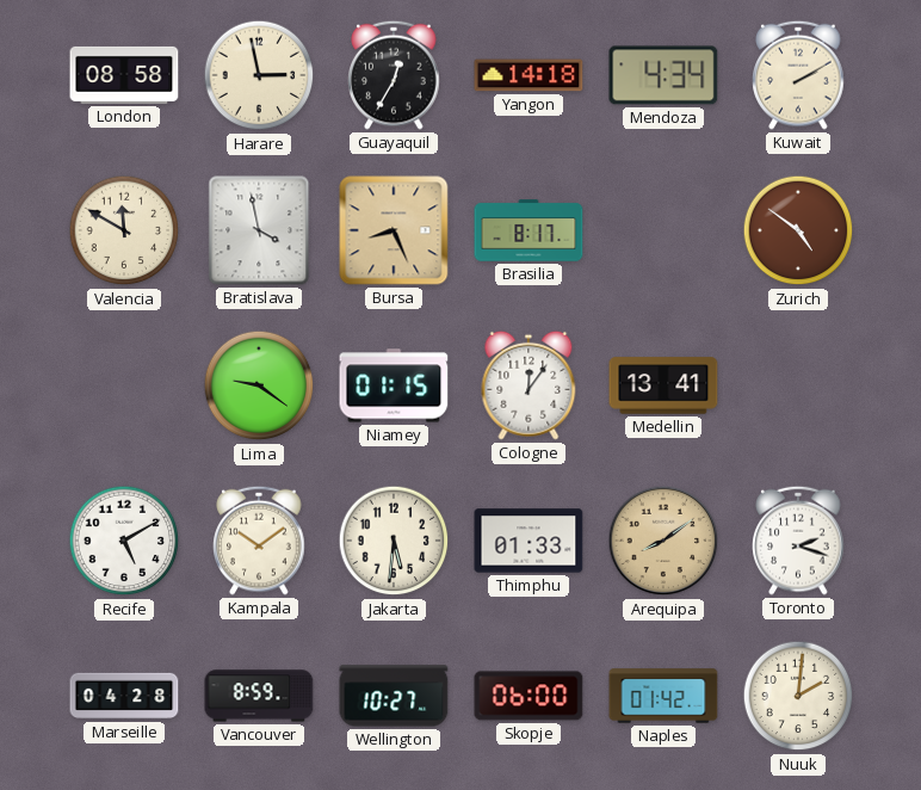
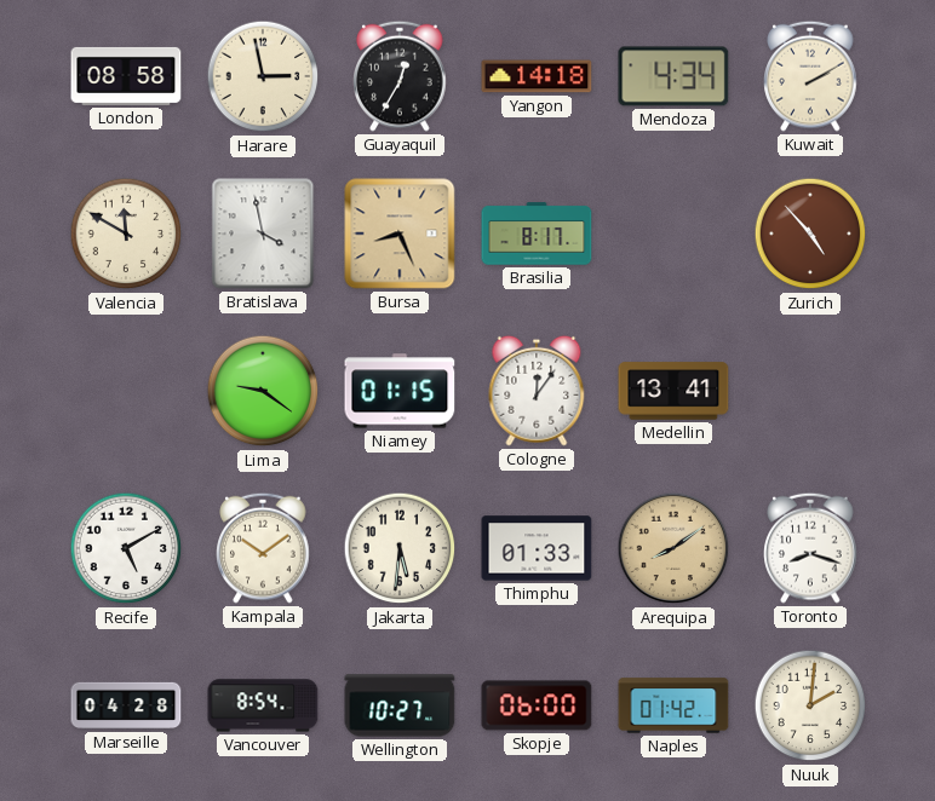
Zurich: 4:51 -> 4:53 (810, 234)
Toronto: 2:18 -> 8:18 (810, 548)
Vancouver: 8:59 -> 8:54 (263, 705)
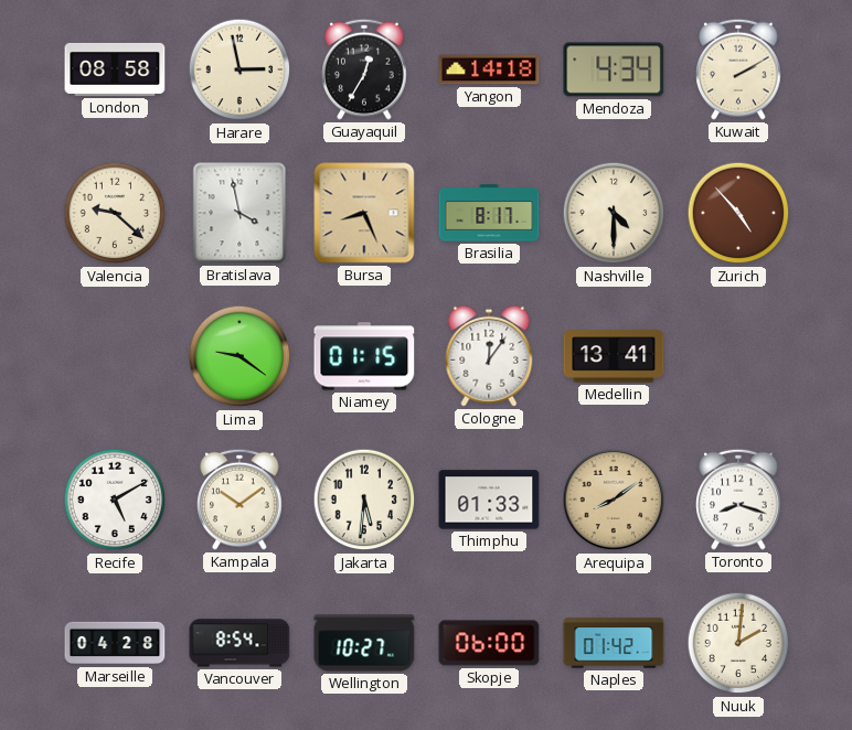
Valencia: 11:50 -> 9:22 (115, 213)
Nashville: none -> 4:30 (614, 213)
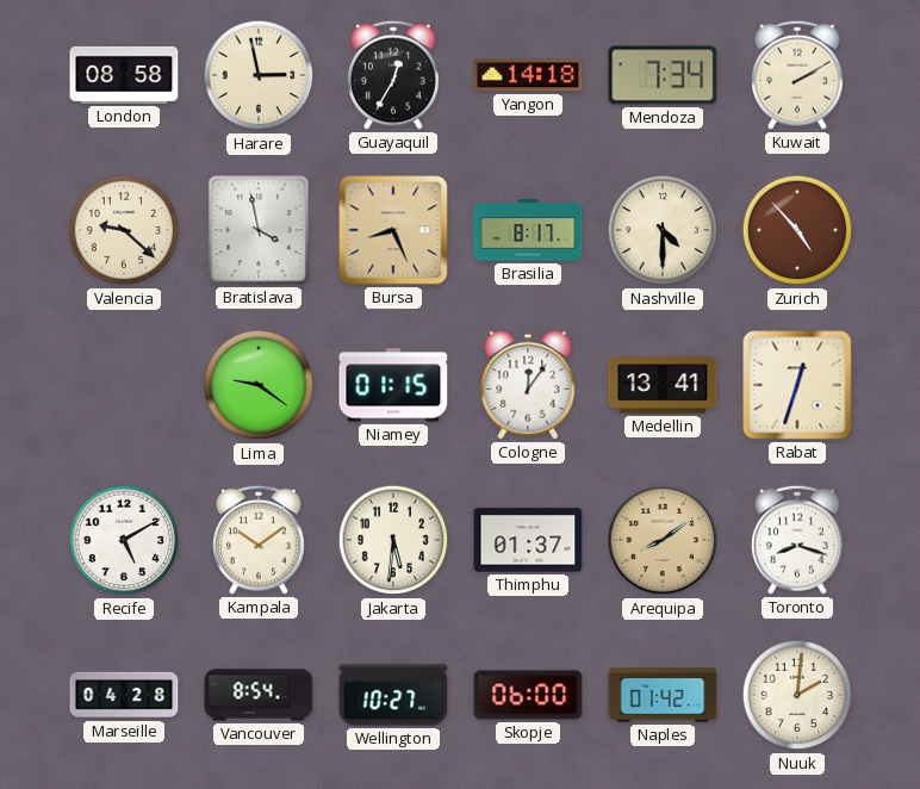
Mendoza: 4:34 -> 7:34 (663, 75)
Rabat: none -> 12:33 (797, 385)
Thimphu: 01:33 -> 01:37 (528, 540)
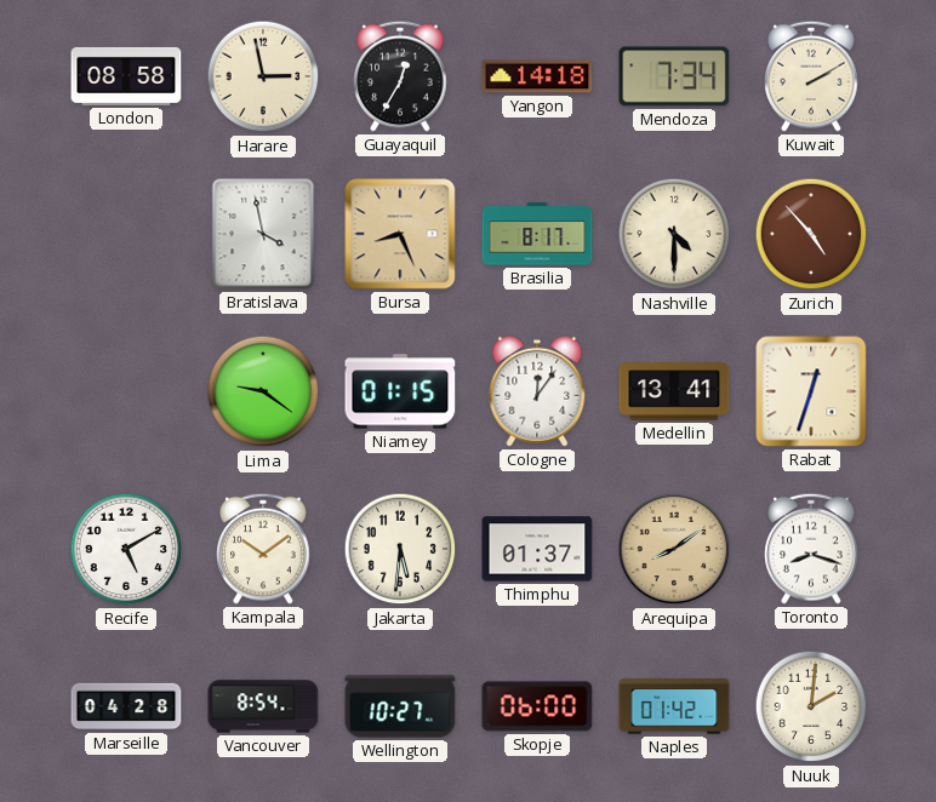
Valencia: 9:22 -> none (124, 230)
